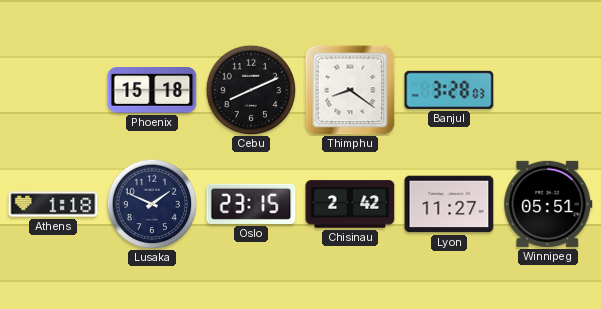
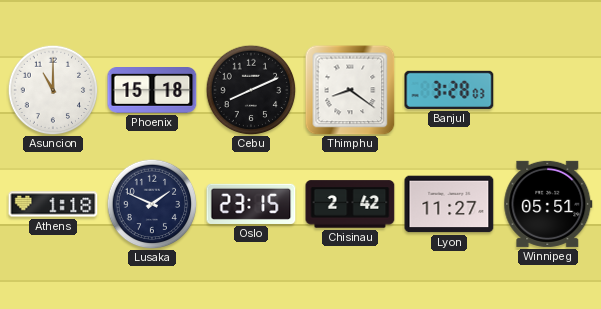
Asuncion: none -> 11:00 (53, 90)
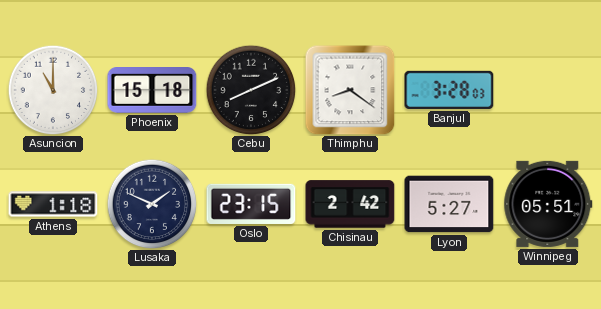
Lyon: 11:27 -> 5:27 (449, 204)
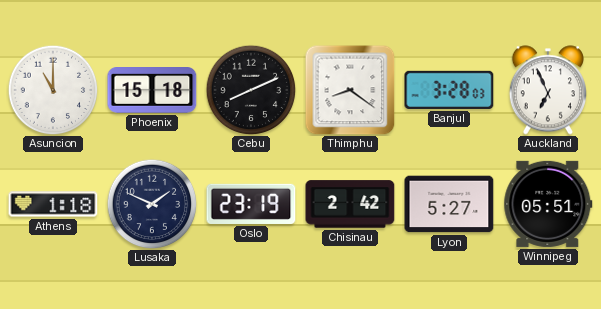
Auckland: none -> 6:56 (548, 90)
Oslo: 23:15 -> 23:19 (251, 204)
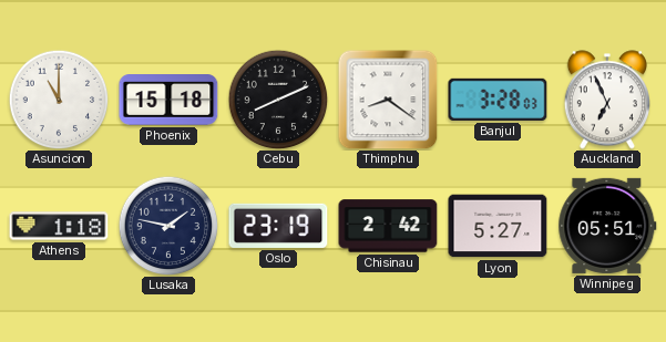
Lusaka: 1:49 -> 1:47 (168, 226)
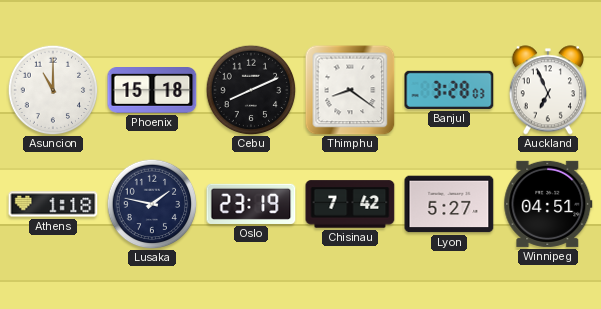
Chisinau: 2:42 -> 7:42 (350, 204)
Winnipeg: 05:51 -> 04:51 (548, 204)
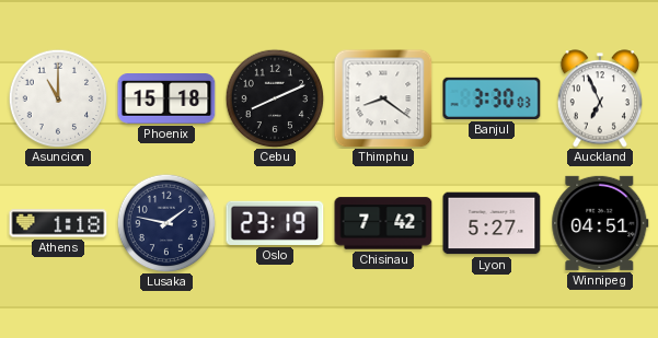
Banjul: 3:28 -> 3:30 (492, 98)
